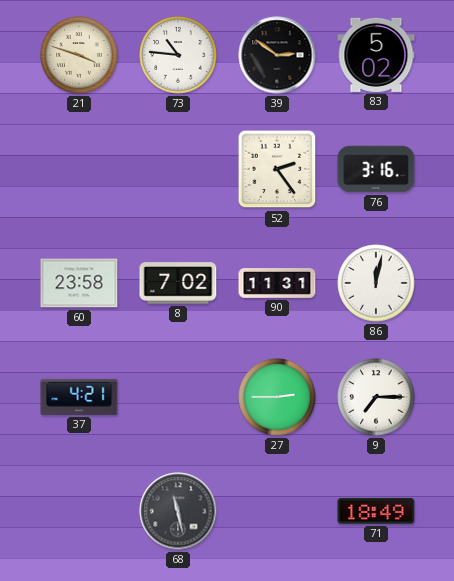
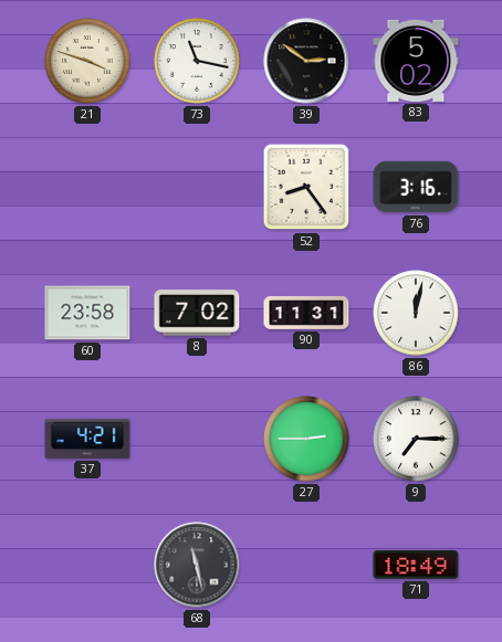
73: 10:46 -> 11:17 (197, 61)
52: 2:24 -> 8:24 (306, 187)
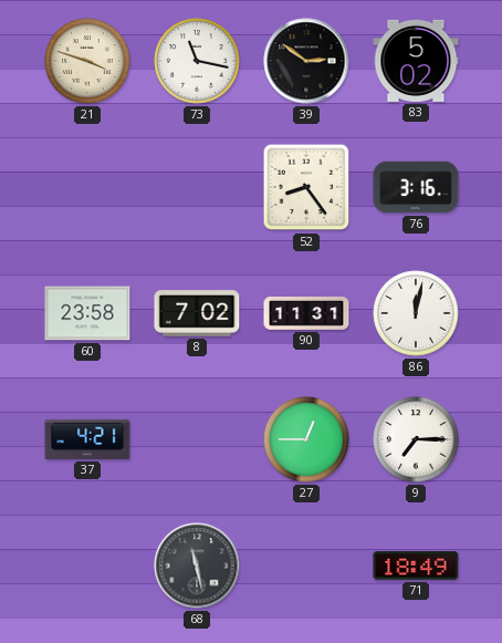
27: 2:45 -> 12:45 (306, 439)
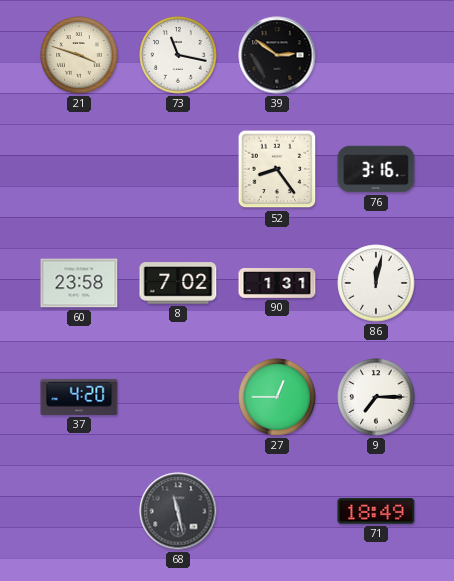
83: 5:02 -> none (416, 61)
90: 11:31 -> 1:31 (277, 284)
37: 4:21 -> 4:20 (79, 397)
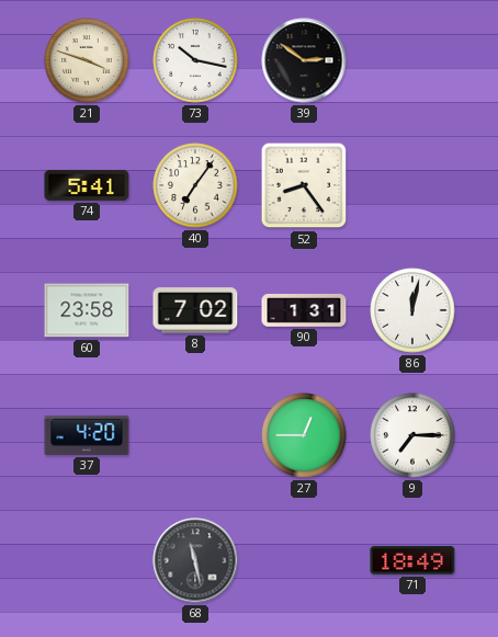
73: 11:17 -> 10:17 (195, 60)
74: none -> 5:41 (87, 185)
40: none -> 7:06 (195, 185)
76: 3:16 -> none (376, 169)
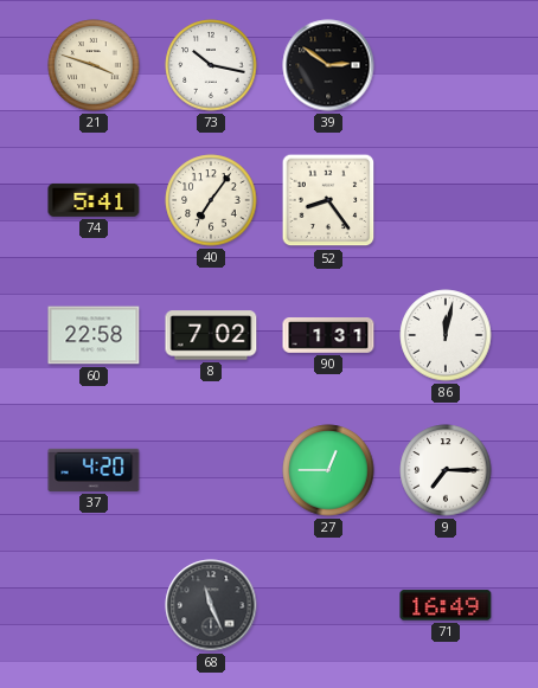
60: 23:58 -> 22:58 (94, 335)
68: 11:28 -> 11:26 (211, 605)
71: 18:49 -> 16:49 (446, 605)
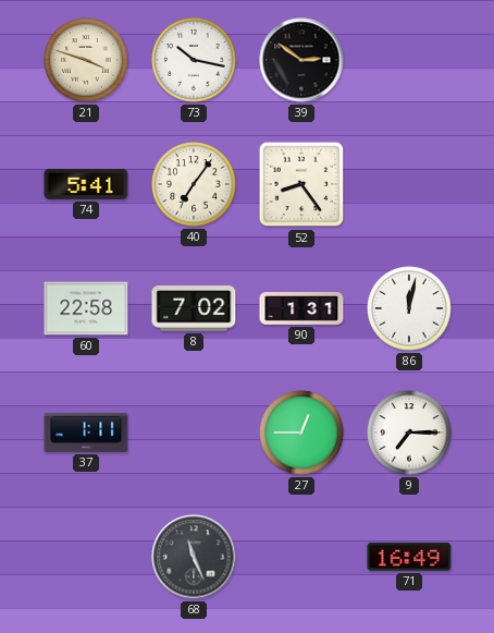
37: 4:20 -> 1:11 (86, 433)
